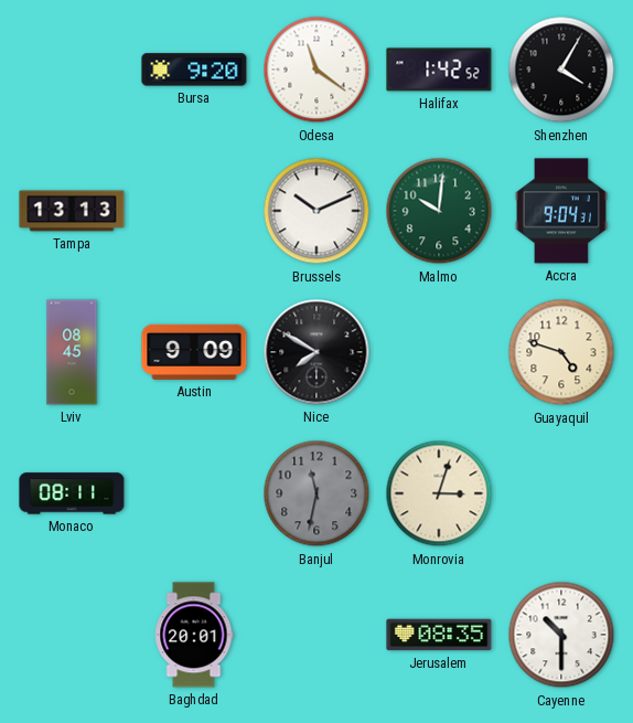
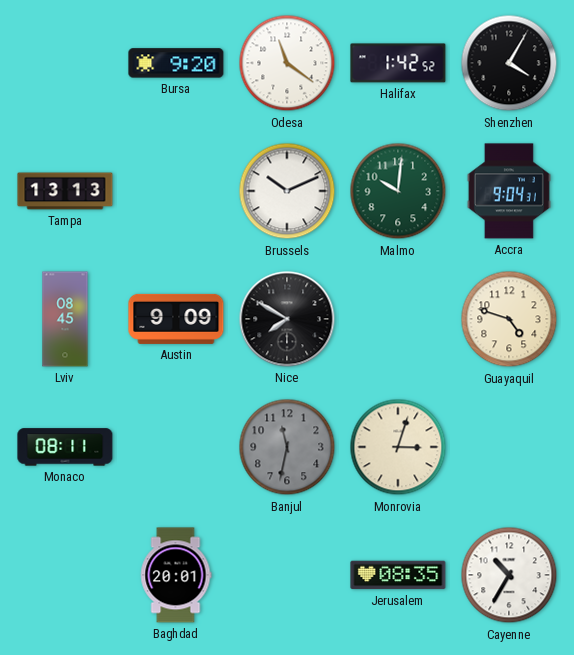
Cayenne: 10:30 -> 10:35 (509, 575)
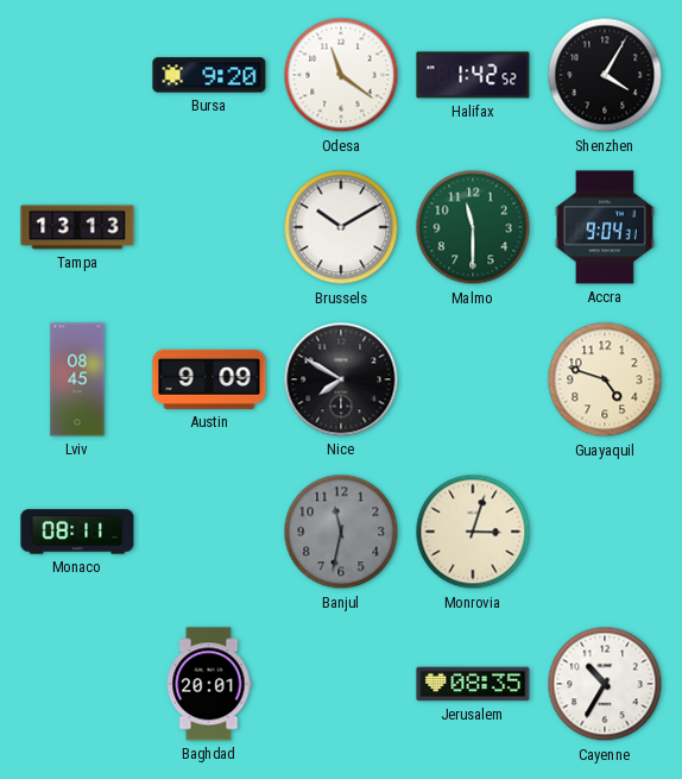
Brussels: 10:11 -> 10:10 (341, 227)
Malmo: 10:01 -> 11:30 (473, 227)
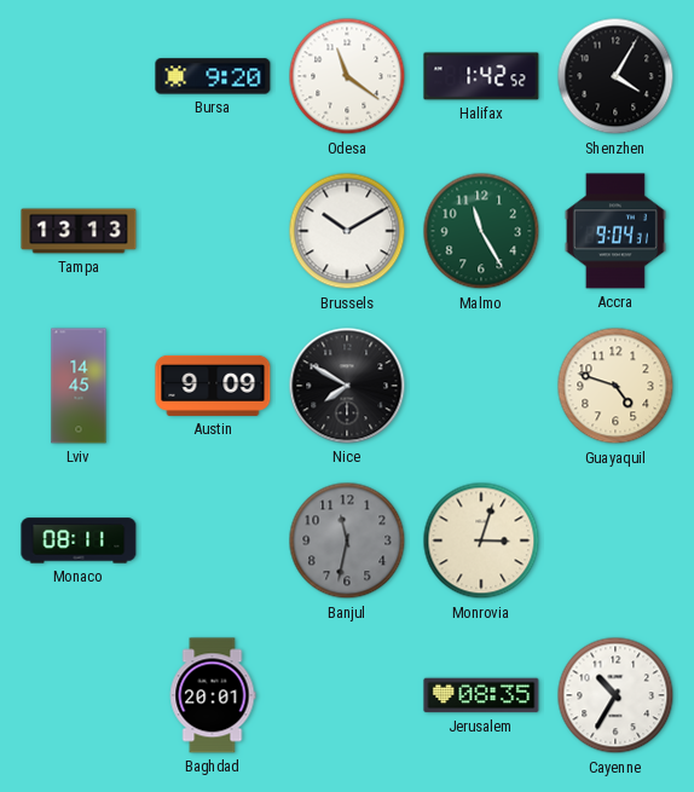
Malmo: 11:30 -> 11:25 (481, 231)
Lviv: 08:45 -> 14:45 (79, 386)
